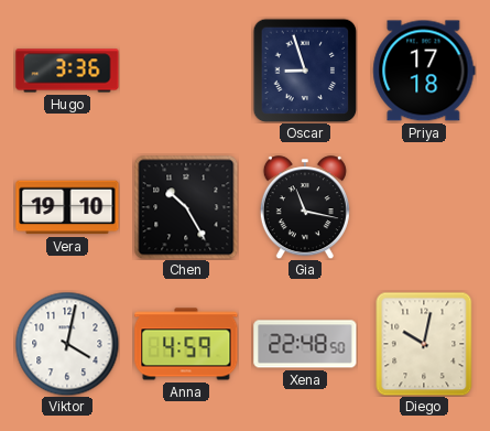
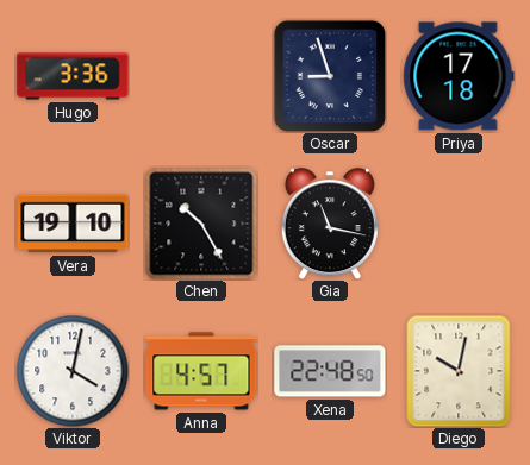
Anna: 4:59 -> 4:57 (201, 371)
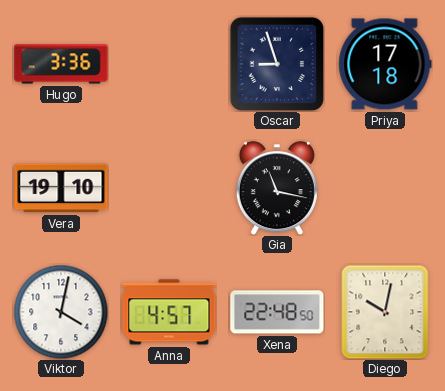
Chen: 10:25 -> none (201, 224)
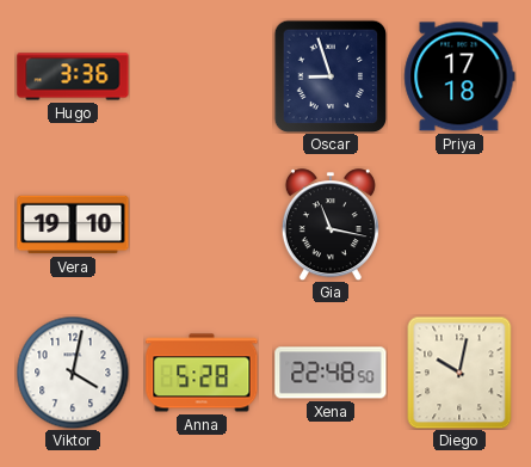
Anna: 4:57 -> 5:28 (202, 373)
